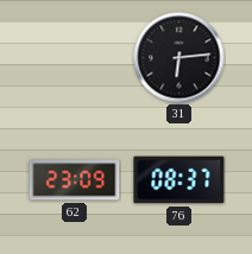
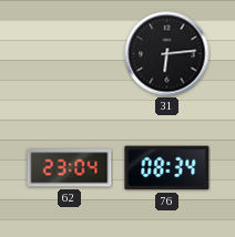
62: 23:09 -> 23:04 (70, 168)
76: 08:37 -> 08:34 (167, 168)
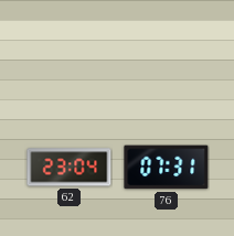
31: 6:14 -> none (167, 54)
76: 08:34 -> 07:31 (167, 168)
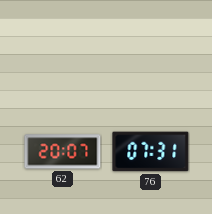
62: 23:04 -> 20:07 (63, 152)
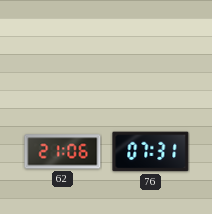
62: 20:07 -> 21:06 (63, 152)
